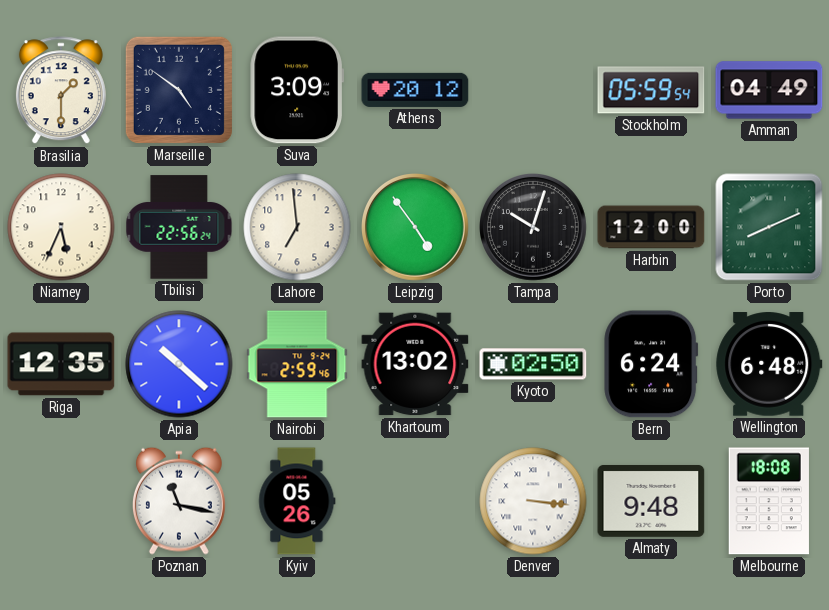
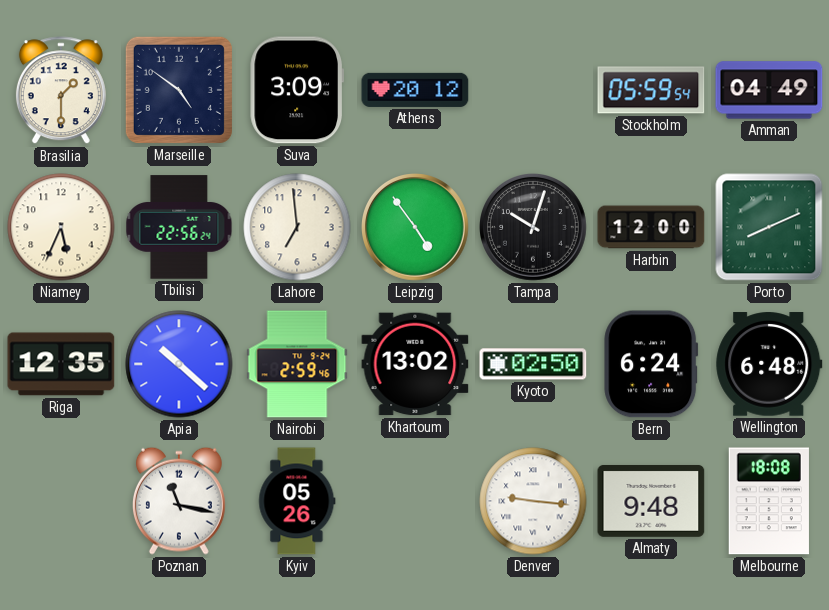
Denver: 3:16 -> 9:16 (533, 501)
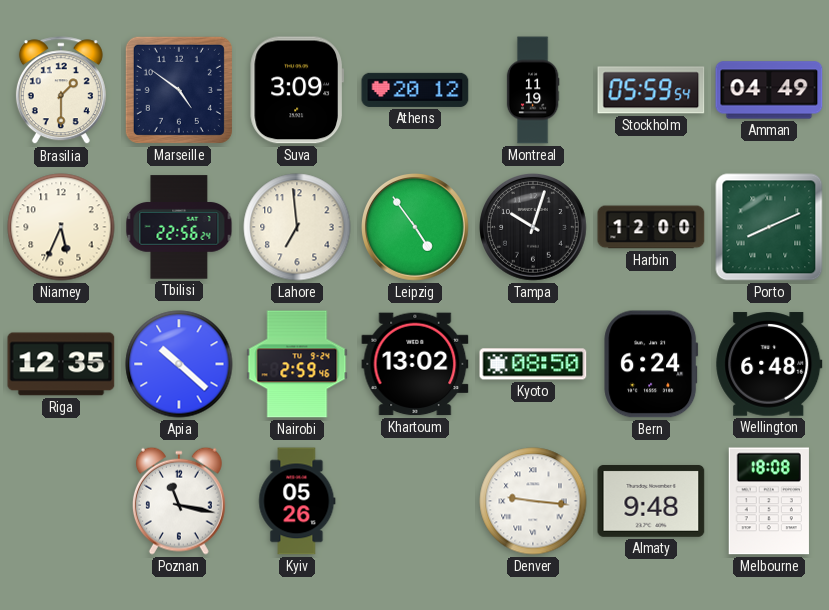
Montreal: none -> 11:19 (533, 90)
Kyoto: 02:50 -> 08:50 (533, 364)
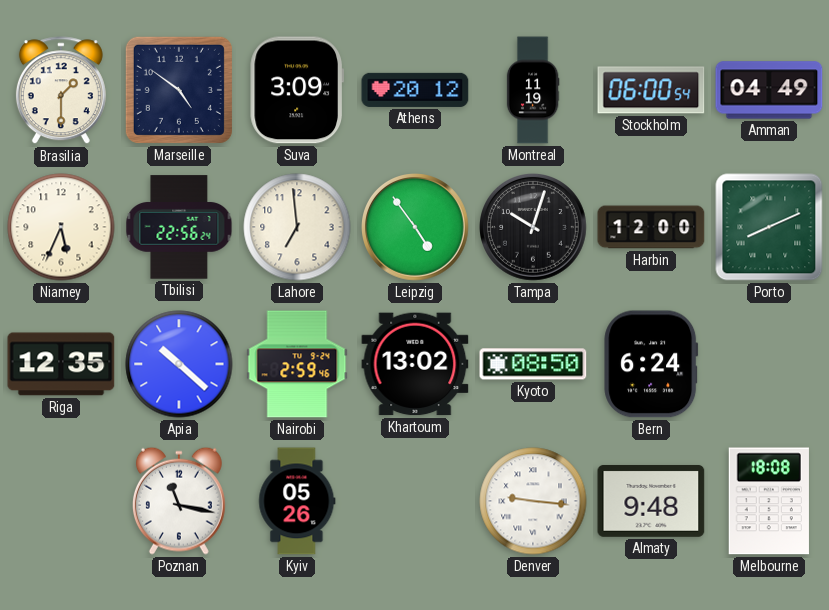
Stockholm: 05:59 -> 06:00 (651, 90)
Wellington: 6:48 -> none (769, 364)
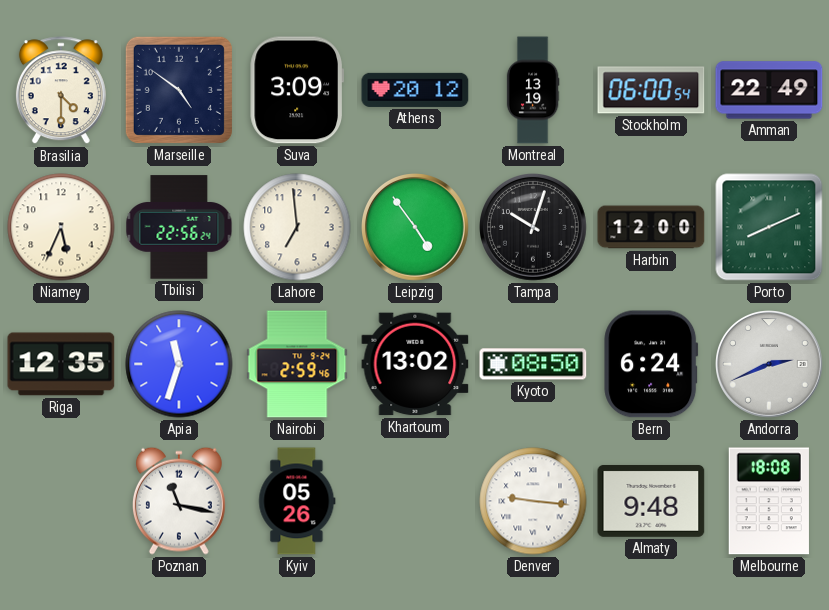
Brasilia: 1:30 -> 4:30 (61, 91)
Montreal: 11:19 -> 13:19 (533, 90)
Amman: 04:49 -> 22:49 (769, 90)
Apia: 10:22 -> 11:33 (179, 364)
Andorra: none -> 2:41 (770, 365)
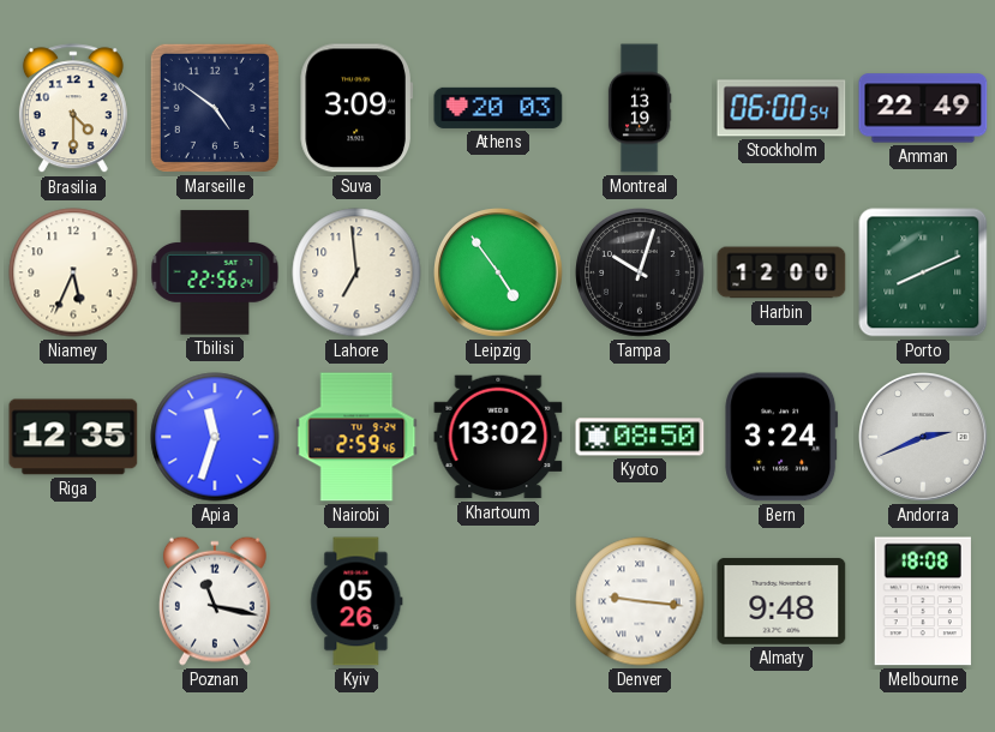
Athens: 20:12 -> 20:03 (498, 108)
Bern: 6:24 -> 3:24 (781, 437)
